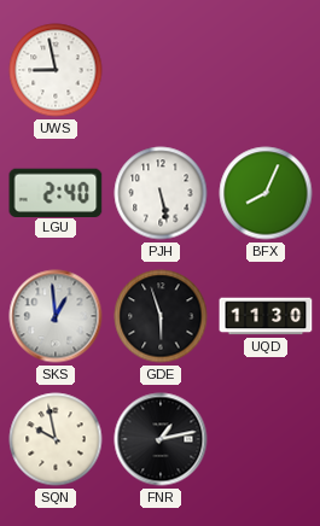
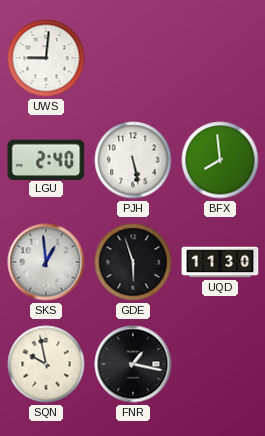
UWS: 8:58 -> 9:01 (46, 58)
BFX: 8:04 -> 7:59 (220, 160)
FNR: 1:13 -> 1:17 (133, 364)
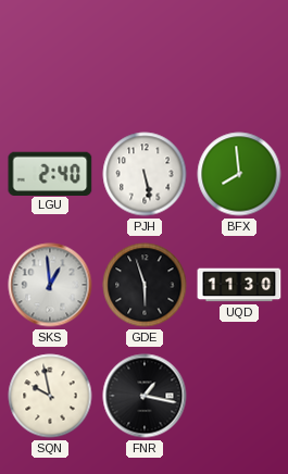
UWS: 9:01 -> none (46, 58)
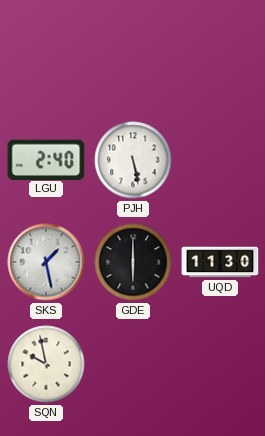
BFX: 7:59 -> none (239, 174)
SKS: 12:59 -> 1:28 (46, 262)
GDE: 5:57 -> 6:00 (133, 262)
FNR: 1:17 -> none (145, 396)
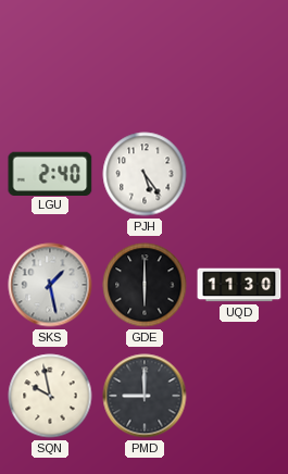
PJH: 5:28 -> 5:24 (145, 174)
PMD: none -> 9:00 (145, 396)
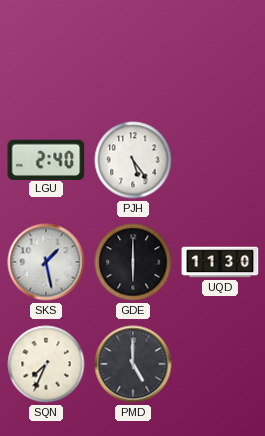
SQN: 9:58 -> 7:34 (46, 364)
PMD: 9:00 -> 5:00 (133, 364)
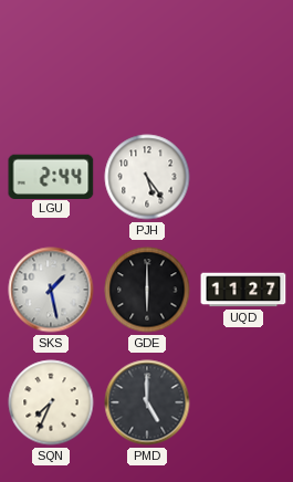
LGU: 2:40 -> 2:44 (51, 176)
UQD: 11:30 -> 11:27 (243, 290)
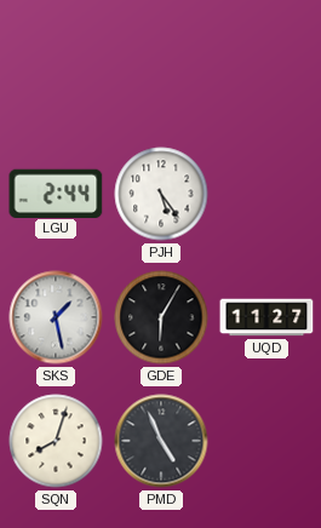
GDE: 6:00 -> 6:05 (161, 317)
SQN: 7:34 -> 8:03 (56, 441)
PMD: 5:00 -> 4:56 (161, 441)
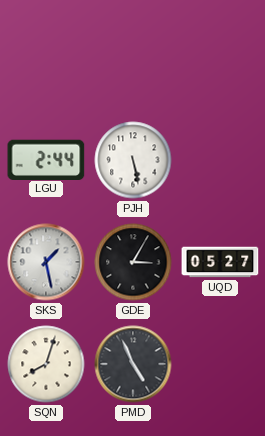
PJH: 5:24 -> 5:28 (133, 160)
GDE: 6:05 -> 3:05 (133, 262)
UQD: 11:27 -> 05:27 (220, 262)
